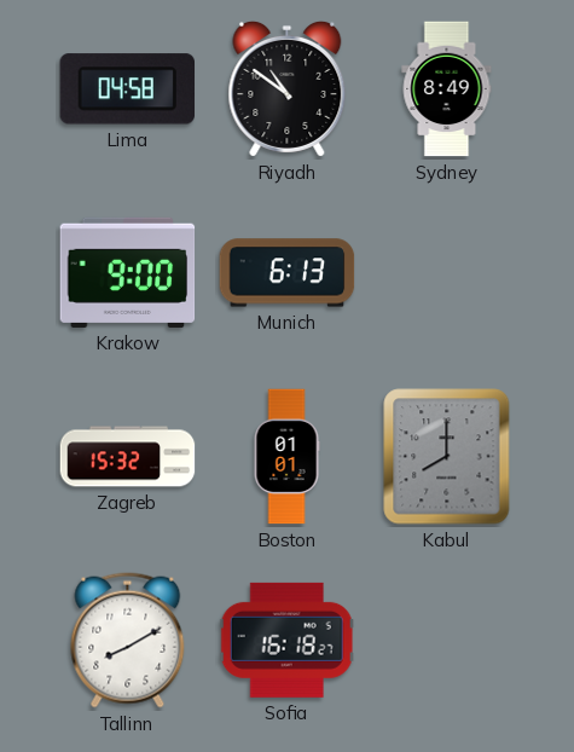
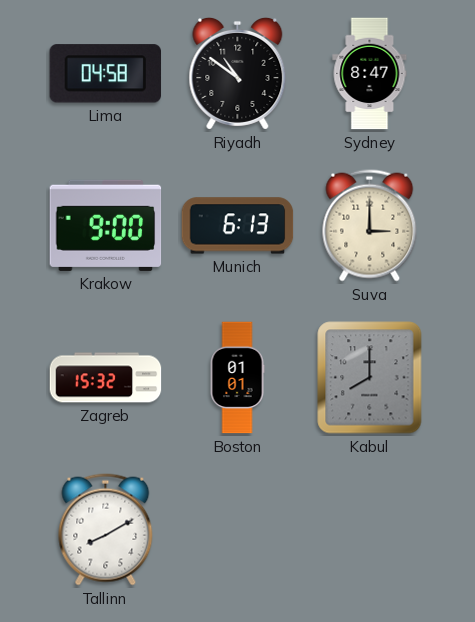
Sydney: 8:49 -> 8:47 (370, 74)
Suva: none -> 3:00 (370, 226)
Sofia: 16:18 -> none (286, 640)
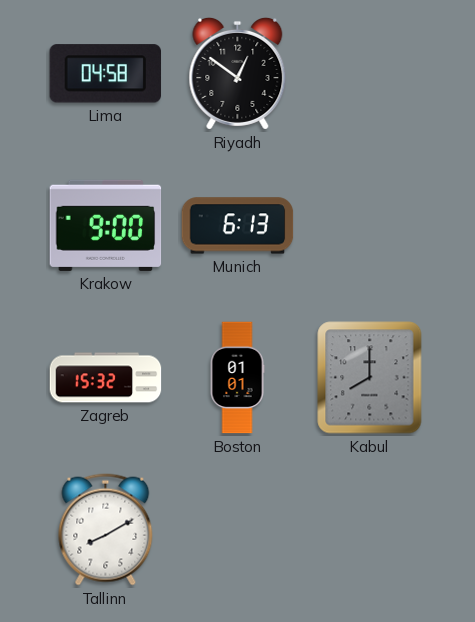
Riyadh: 10:51 -> 12:51 (238, 73)
Sydney: 8:47 -> none (370, 74)
Suva: 3:00 -> none (370, 226)
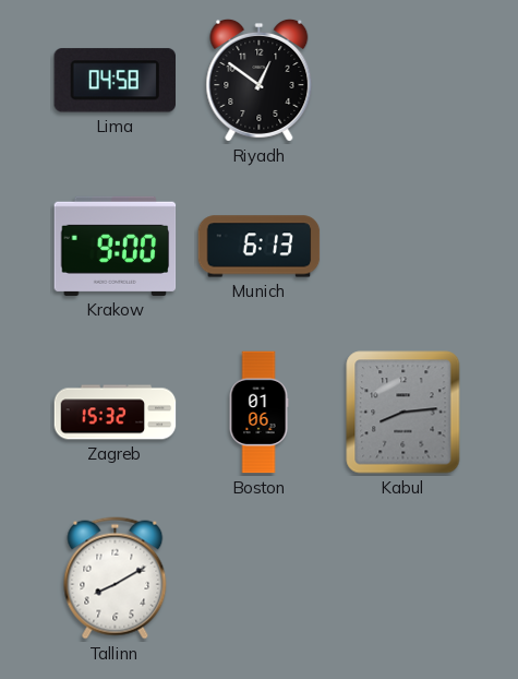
Boston: 01:01 -> 01:06 (258, 413)
Kabul: 8:00 -> 8:14 (403, 413)
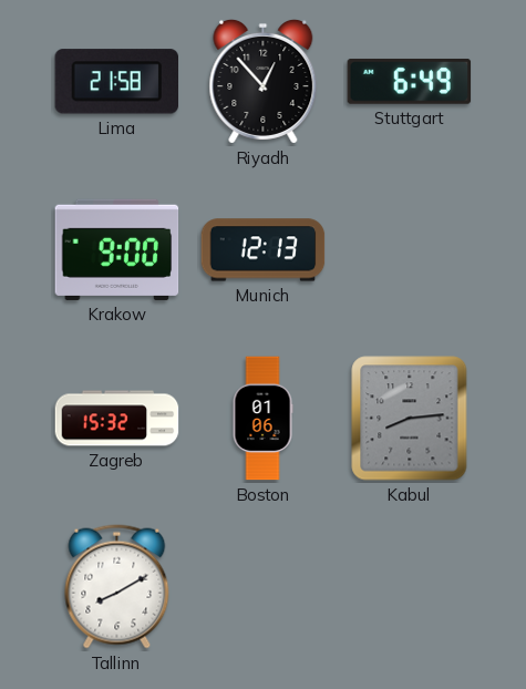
Lima: 04:58 -> 21:58 (116, 82)
Riyadh: 12:51 -> 12:53 (264, 81)
Stuttgart: none -> 6:49 (410, 82)
Munich: 6:13 -> 12:13 (264, 250)
